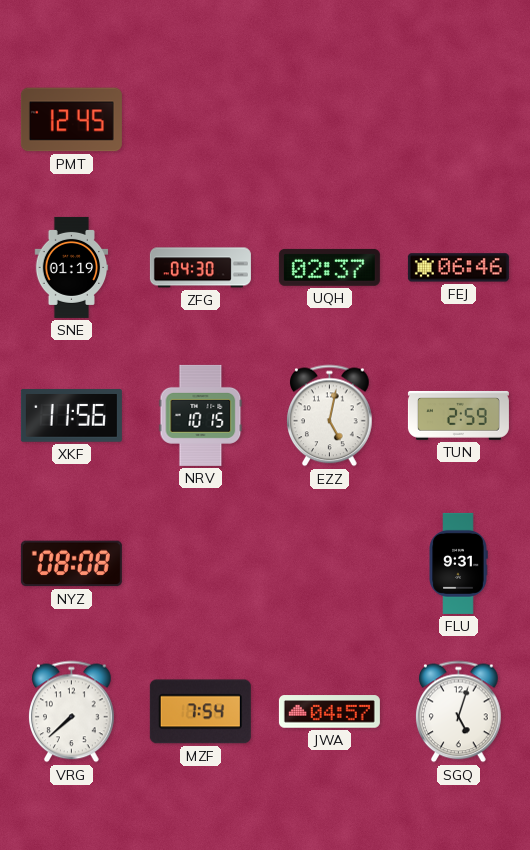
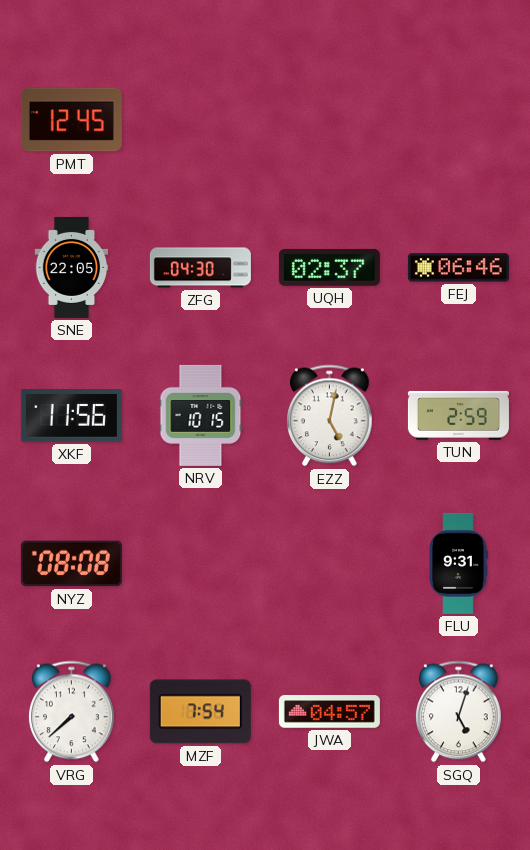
SNE: 01:19 -> 22:05 (72, 267)
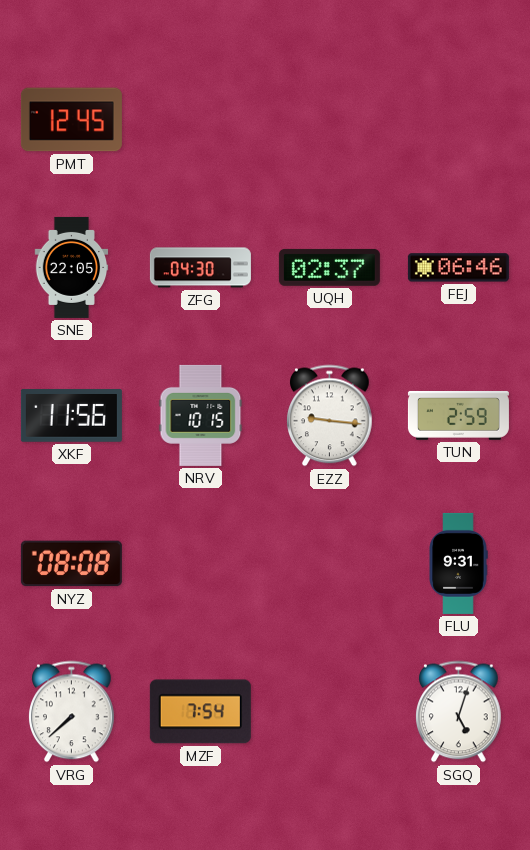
EZZ: 5:02 -> 9:16 (330, 416)
JWA: 04:57 -> none (329, 712)
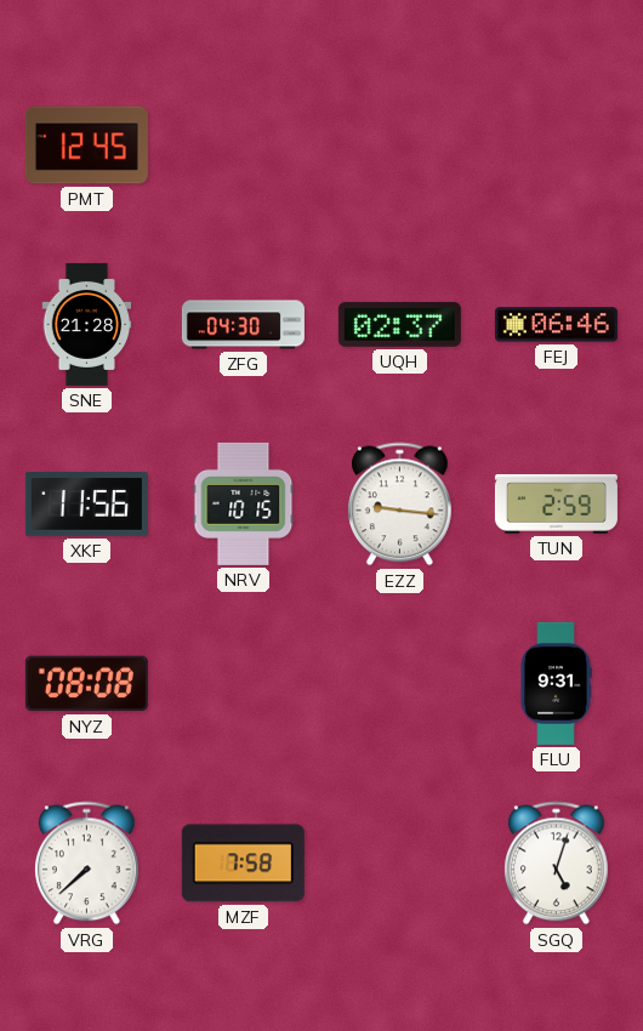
SNE: 22:05 -> 21:28 (87, 324)
MZF: 7:54 -> 7:58 (243, 864)
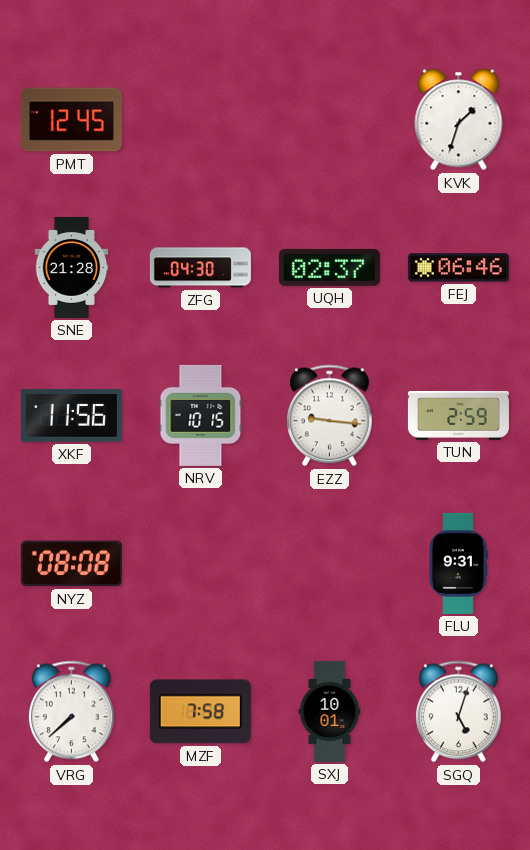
KVK: none -> 1:33 (459, 120)
SXJ: none -> 10:01 (330, 711)
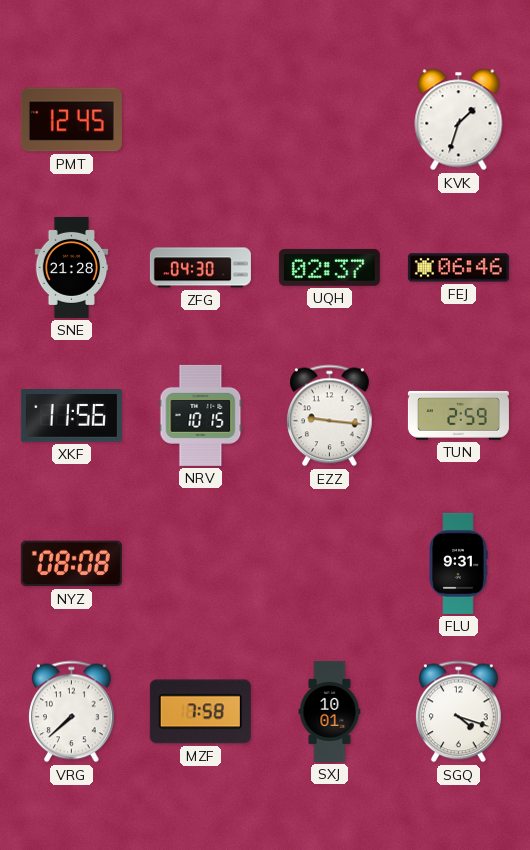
SGQ: 5:03 -> 4:18 (459, 712)
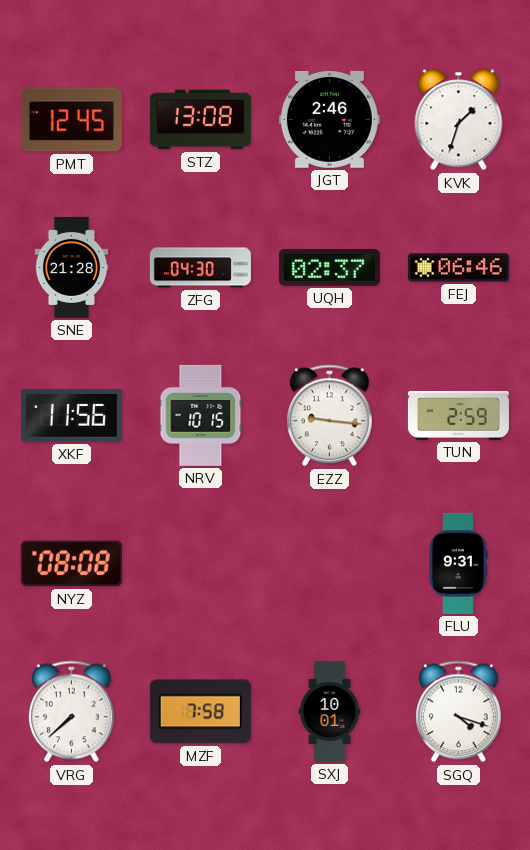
STZ: none -> 13:08 (200, 120)
JGT: none -> 2:46 (329, 119)
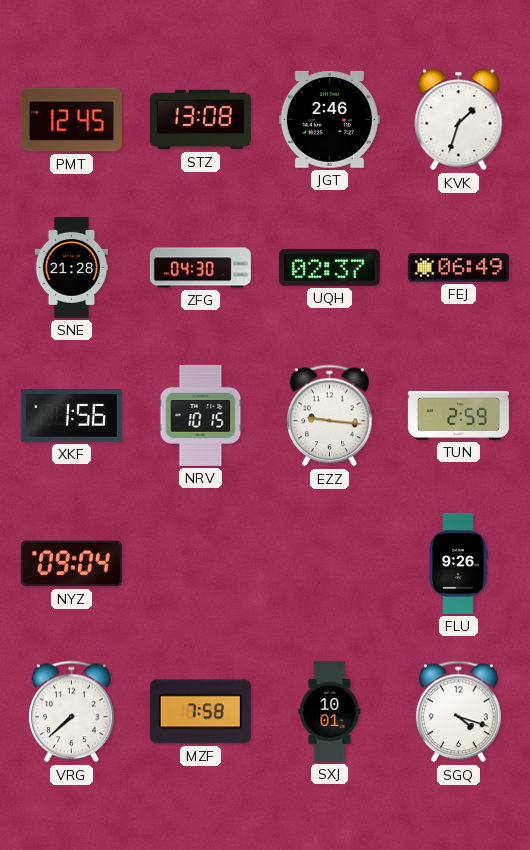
FEJ: 06:46 -> 06:49 (458, 268)
XKF: 11:56 -> 1:56 (71, 416)
NYZ: 08:08 -> 09:04 (71, 564)
FLU: 9:31 -> 9:26 (458, 563)
